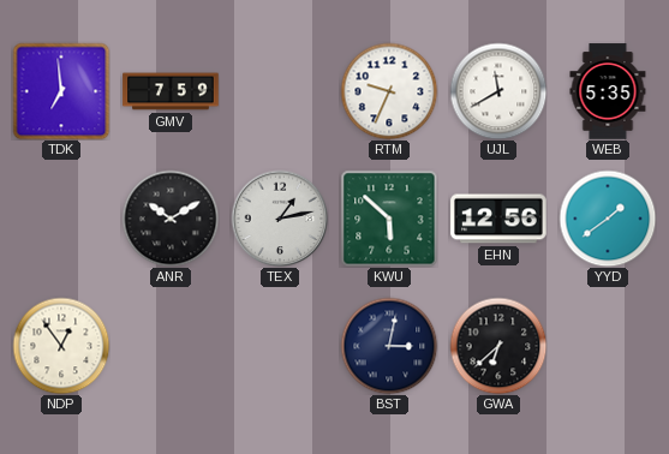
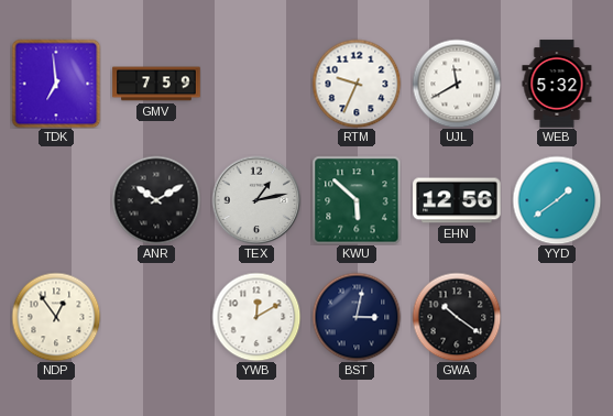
WEB: 5:35 -> 5:32 (557, 84)
YWB: none -> 12:10 (256, 317)
GWA: 6:38 -> 10:21 (457, 317)
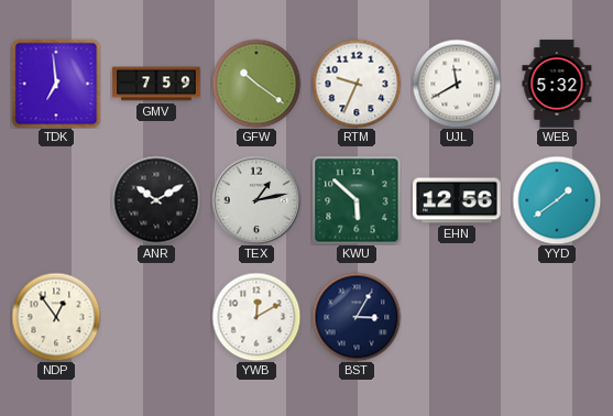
GFW: none -> 10:21 (256, 84)
BST: 3:02 -> 3:05 (357, 317)
GWA: 10:21 -> none (457, 317)
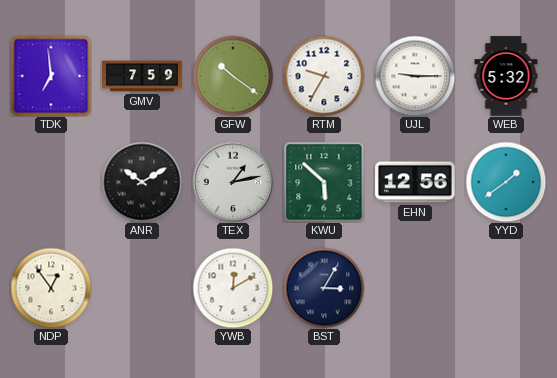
RTM: 9:34 -> 9:35 (324, 76)
UJL: 11:40 -> 9:15 (415, 76)
